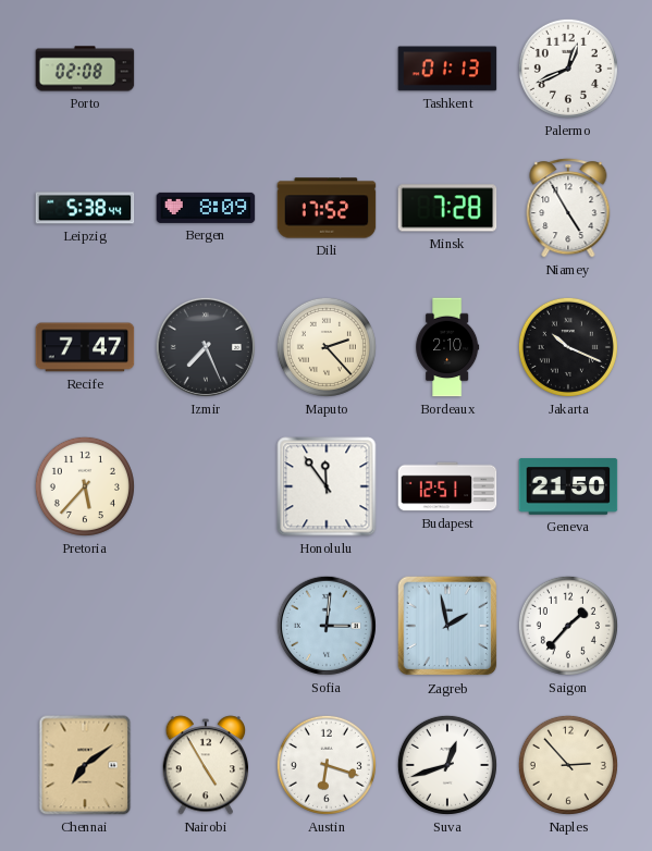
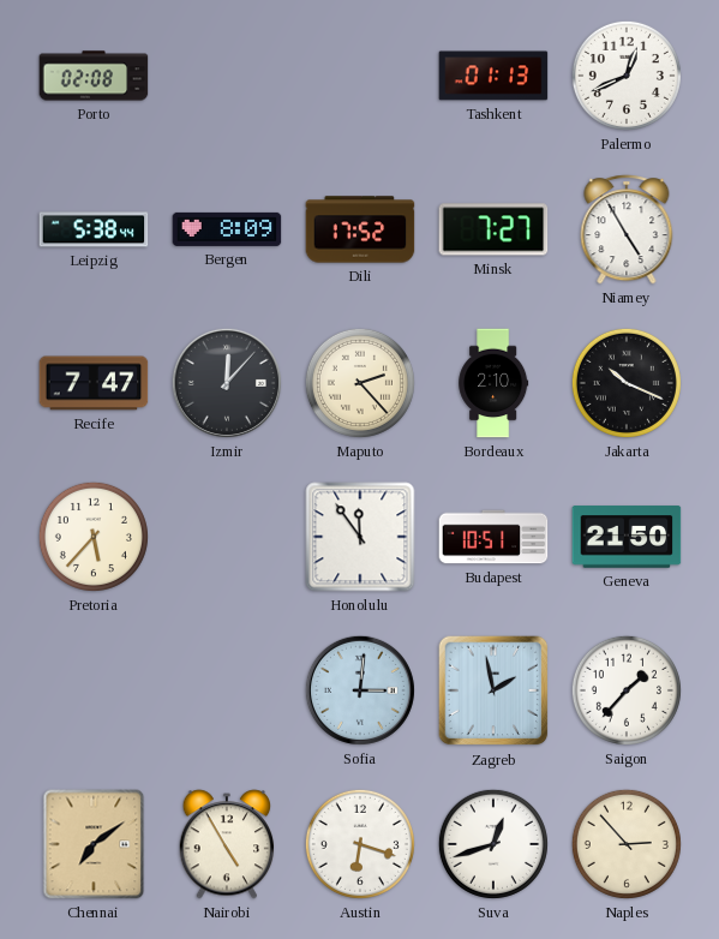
Minsk: 7:28 -> 7:27 (493, 229)
Izmir: 7:26 -> 12:07 (227, 383)
Budapest: 12:51 -> 10:51 (493, 537)
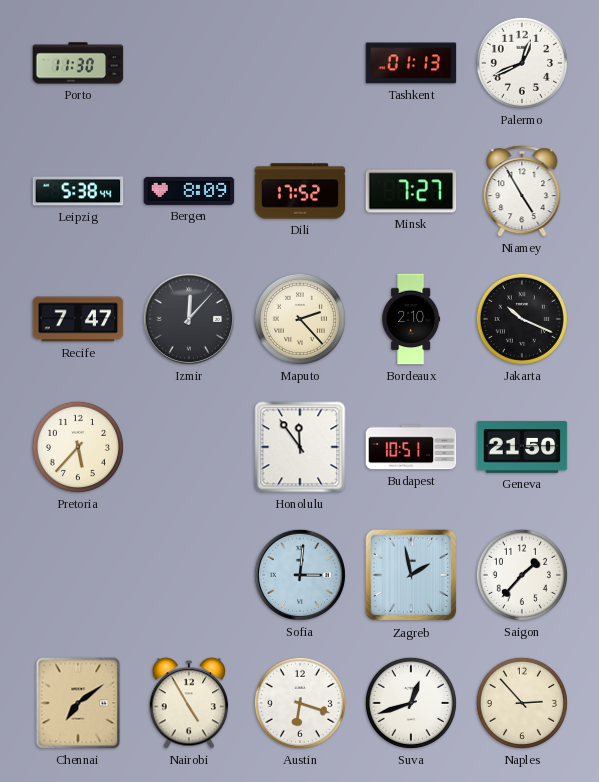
Porto: 02:08 -> 11:30 (78, 63)
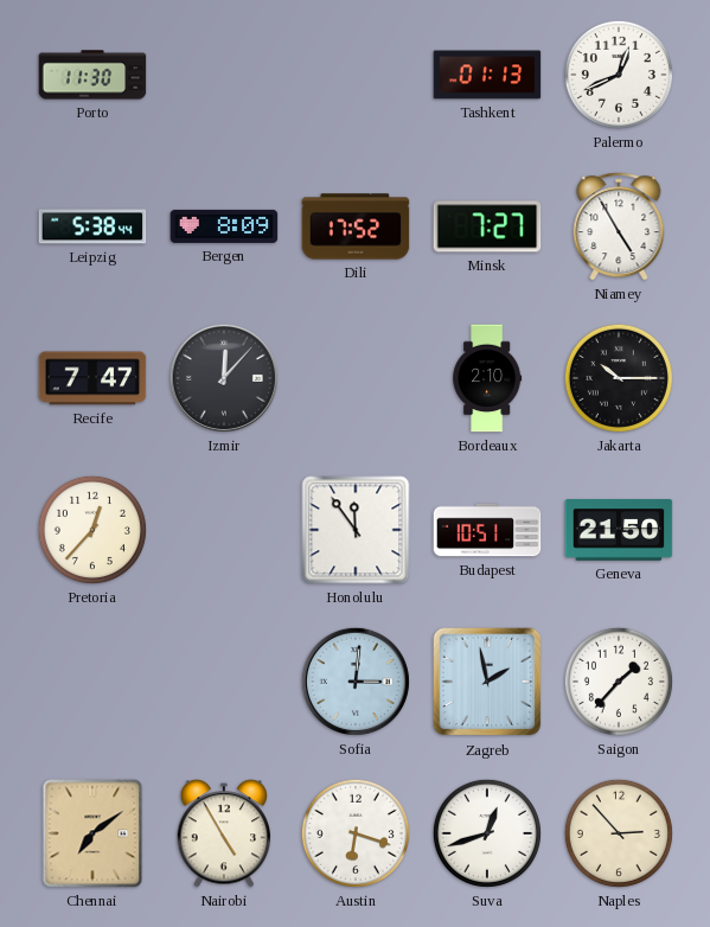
Maputo: 2:23 -> none (300, 319)
Jakarta: 10:19 -> 10:15 (619, 378)
Pretoria: 5:37 -> 12:37 (92, 530)
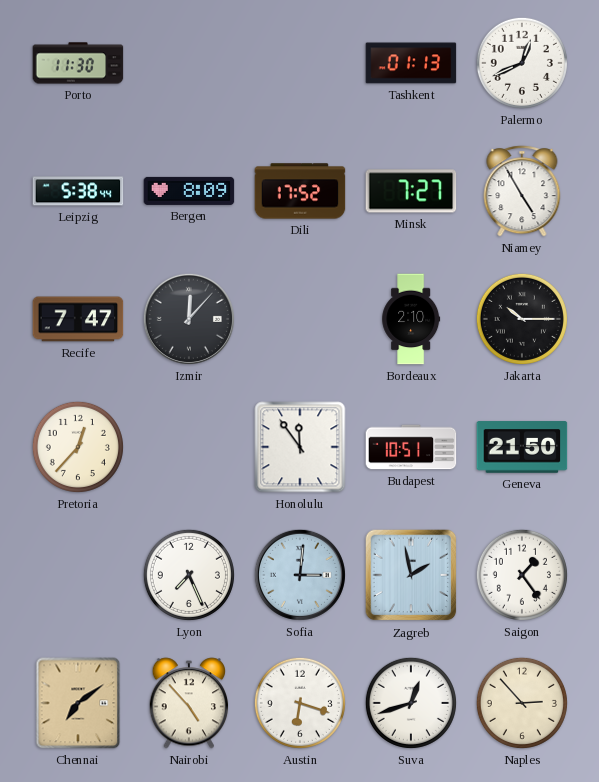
Lyon: none -> 7:26 (189, 575)
Saigon: 1:37 -> 1:24 (522, 575)
Nairobi: 4:55 -> 4:53 (189, 703)
